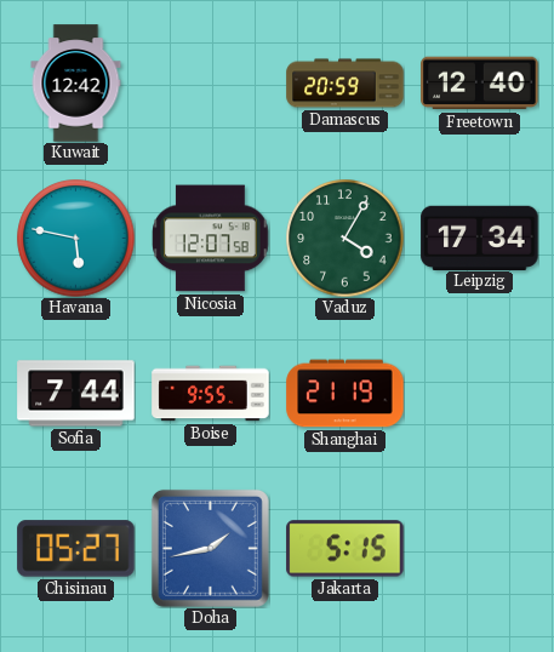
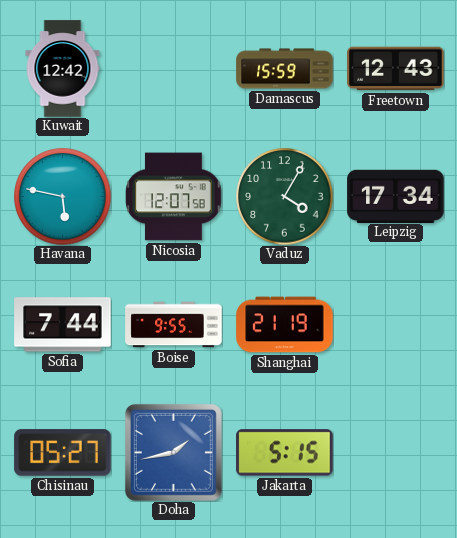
Damascus: 20:59 -> 15:59 (285, 69)
Freetown: 12:40 -> 12:43 (396, 69)
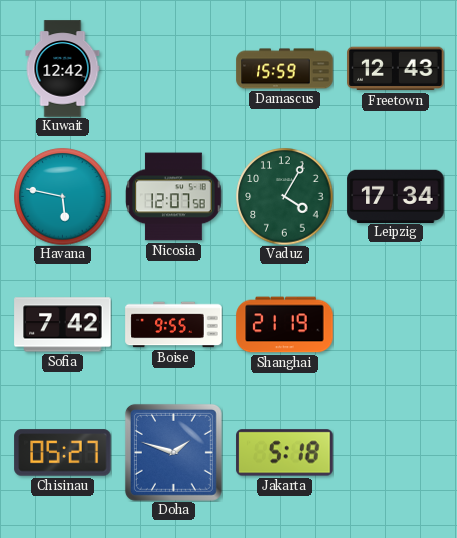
Sofia: 7:44 -> 7:42 (63, 325)
Doha: 1:43 -> 1:48 (173, 452)
Jakarta: 5:15 -> 5:18 (285, 453)
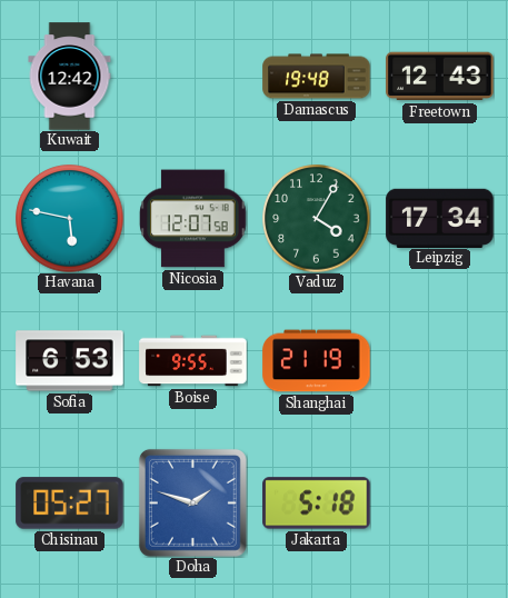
Damascus: 15:59 -> 19:48 (317, 77)
Sofia: 7:42 -> 6:53 (70, 361)
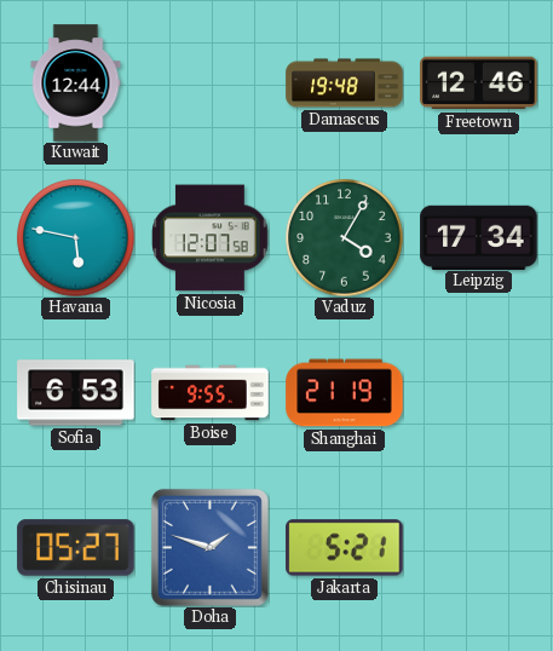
Kuwait: 12:42 -> 12:44 (76, 83)
Freetown: 12:43 -> 12:46 (479, 83)
Jakarta: 5:18 -> 5:21 (345, 548)
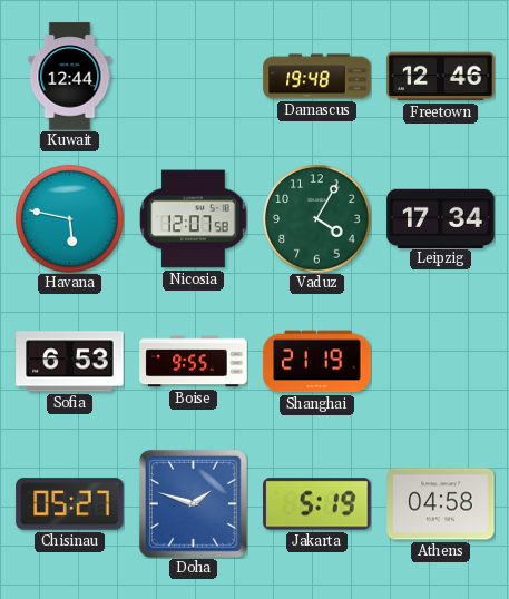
Jakarta: 5:21 -> 5:19 (317, 504)
Athens: none -> 04:58 (441, 504)
